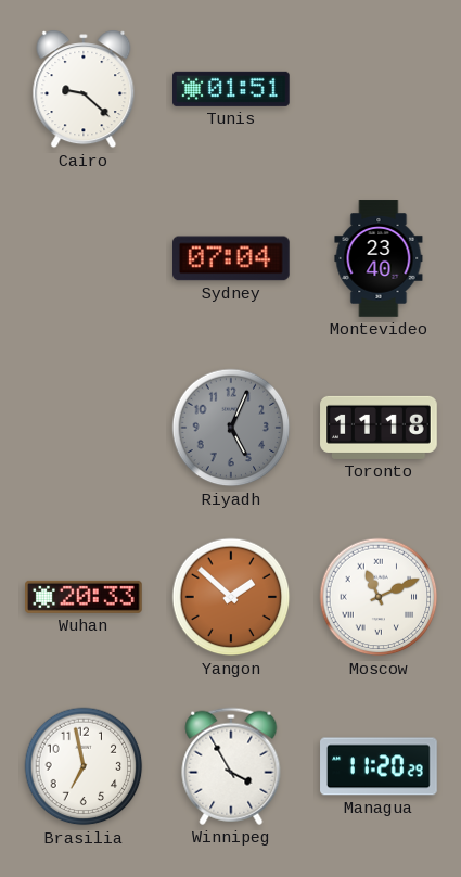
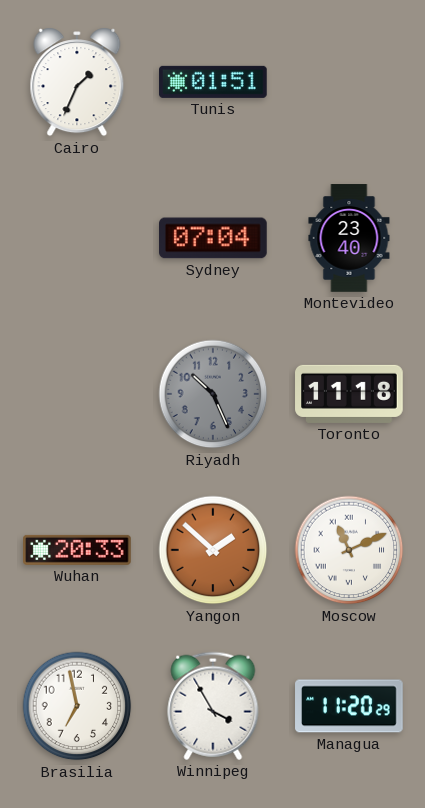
Cairo: 9:22 -> 1:34 (77, 82)
Riyadh: 5:04 -> 10:26 (213, 394)
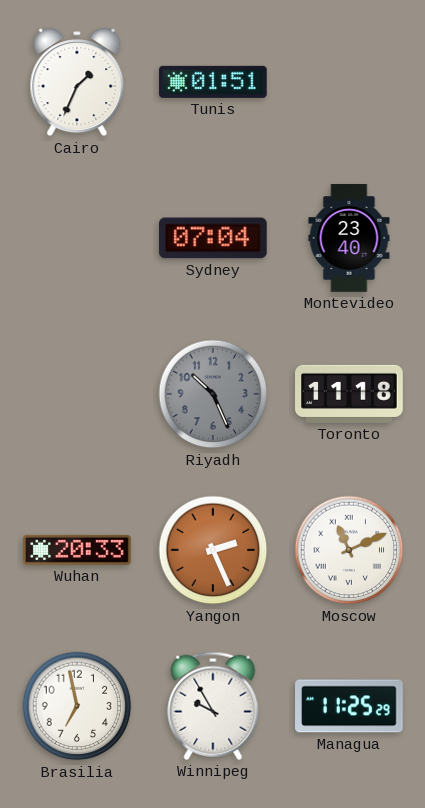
Yangon: 1:52 -> 2:26 (213, 550)
Winnipeg: 3:55 -> 9:55 (213, 706)
Managua: 11:20 -> 11:25 (349, 706)
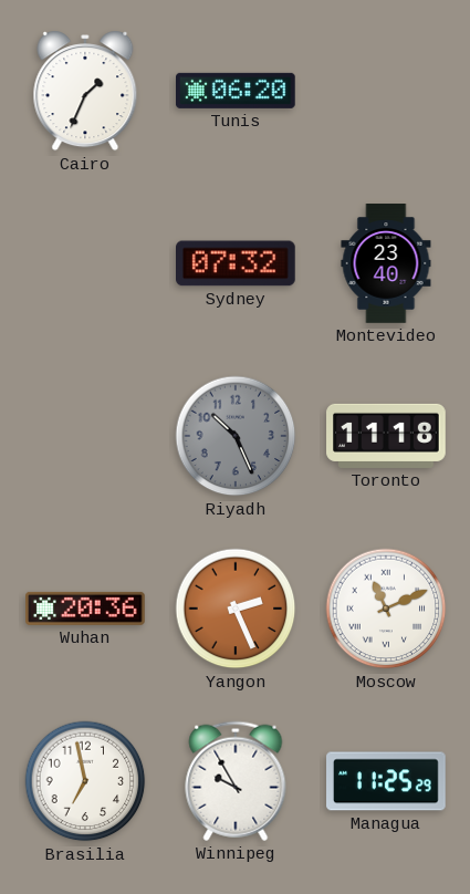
Tunis: 01:51 -> 06:20 (237, 91)
Sydney: 07:04 -> 07:32 (237, 263)
Wuhan: 20:33 -> 20:36 (86, 609)
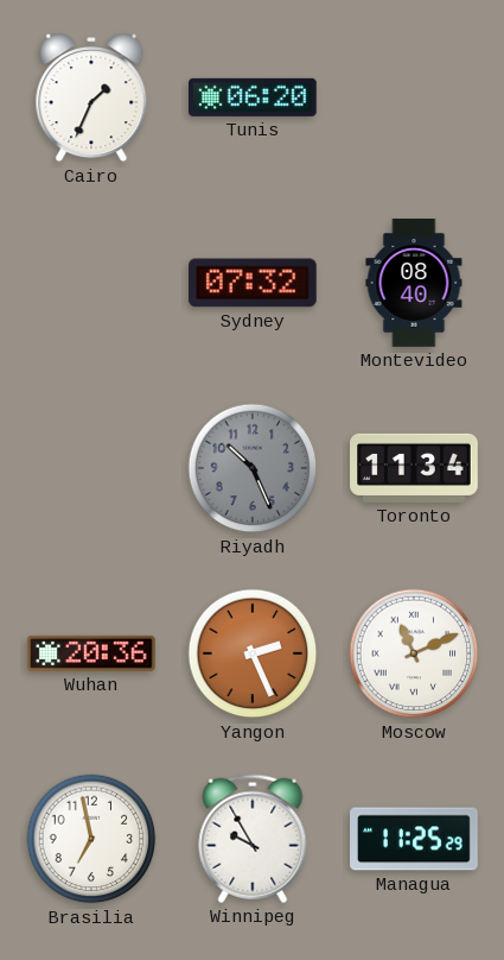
Montevideo: 23:40 -> 08:40 (414, 283)
Toronto: 11:18 -> 11:34 (414, 468)
